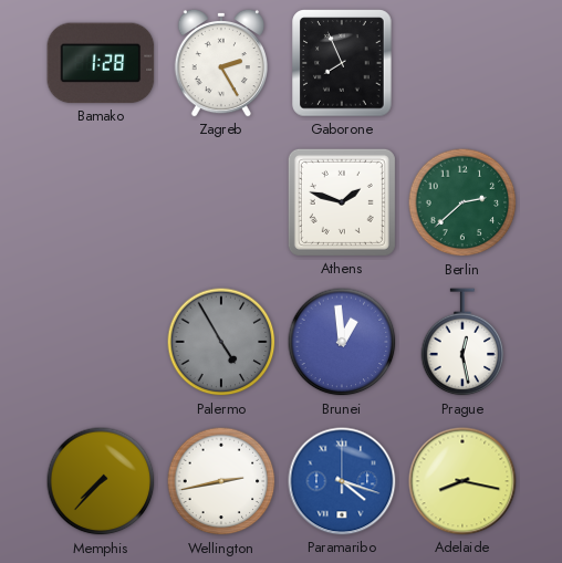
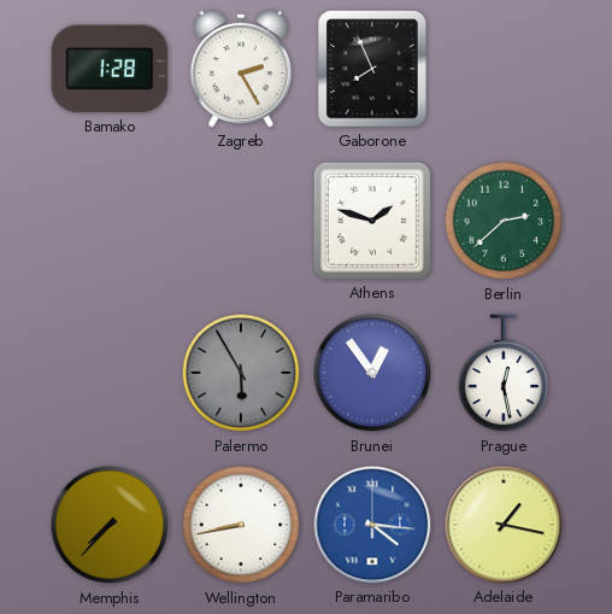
Palermo: 4:55 -> 5:55 (241, 373)
Brunei: 12:59 -> 12:54 (372, 373)
Wellington: 2:43 -> 8:43 (241, 525)
Paramaribo: 4:18 -> 4:16 (372, 525)
Adelaide: 8:17 -> 1:17 (504, 525)
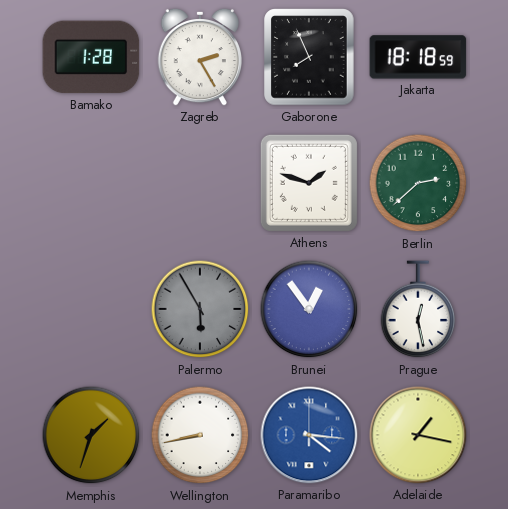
Jakarta: none -> 18:18 (418, 57)
Memphis: 7:37 -> 1:33 (91, 435)
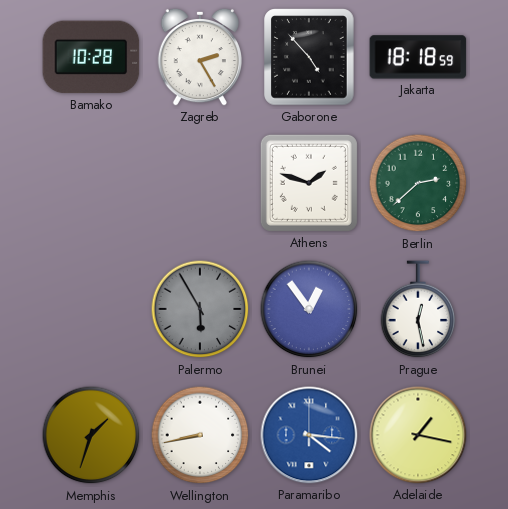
Bamako: 1:28 -> 10:28 (91, 57)
Gaborone: 7:56 -> 4:53 (309, 57)
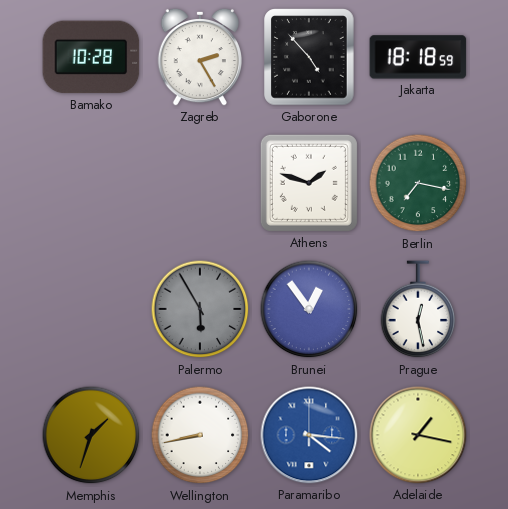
Berlin: 2:38 -> 7:17 (418, 183)
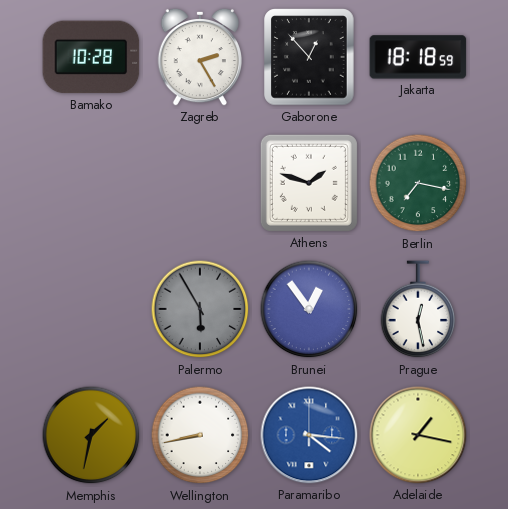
Gaborone: 4:53 -> 12:53 (309, 57)
Memphis: 1:33 -> 1:32 (91, 435)
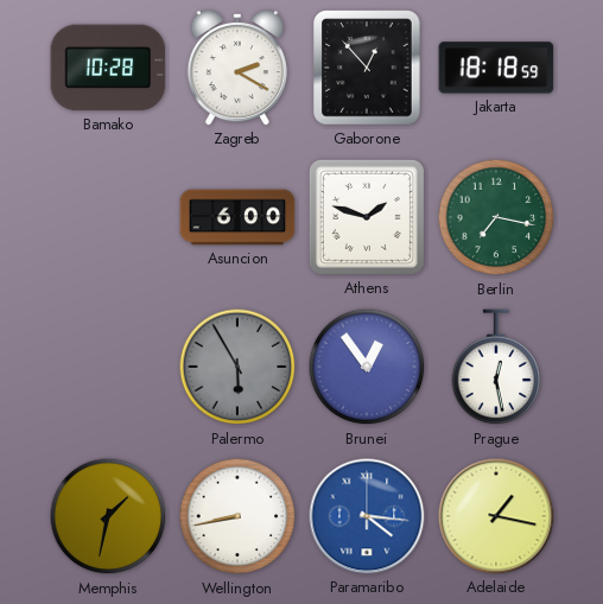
Zagreb: 2:25 -> 2:20 (236, 68)
Asuncion: none -> 6:00 (237, 217)
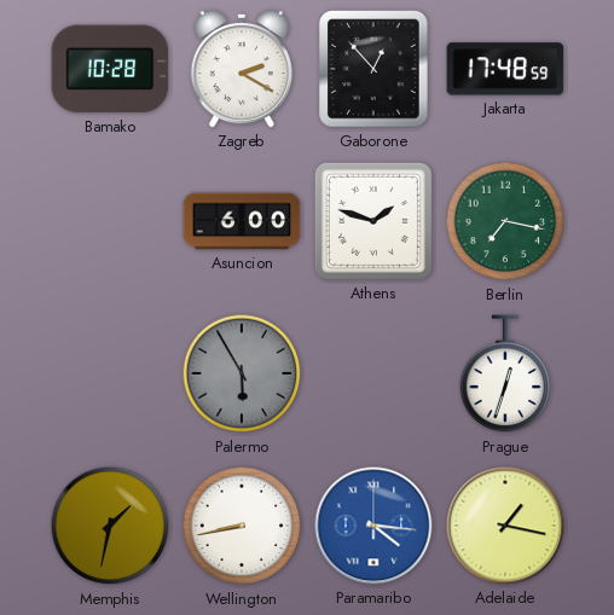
Jakarta: 18:18 -> 17:48 (505, 69)
Brunei: 12:54 -> none (367, 367)
Prague: 12:28 -> 12:33 (505, 375)
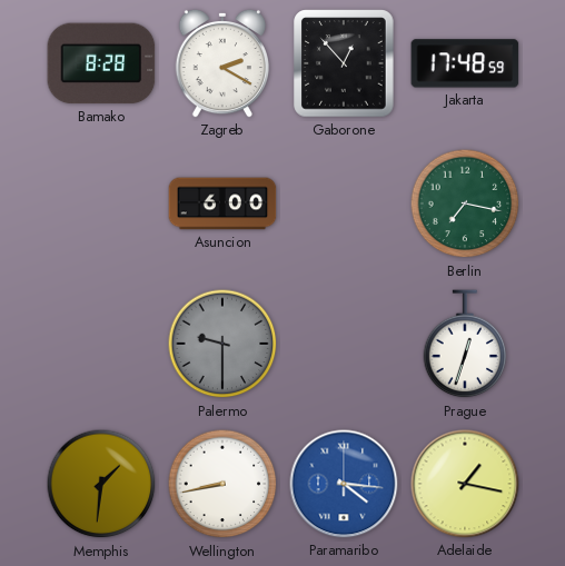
Bamako: 10:28 -> 8:28 (101, 63)
Athens: 1:48 -> none (373, 221)
Palermo: 5:55 -> 9:30 (222, 344)
Memphis: 1:32 -> 1:31 (101, 484)
